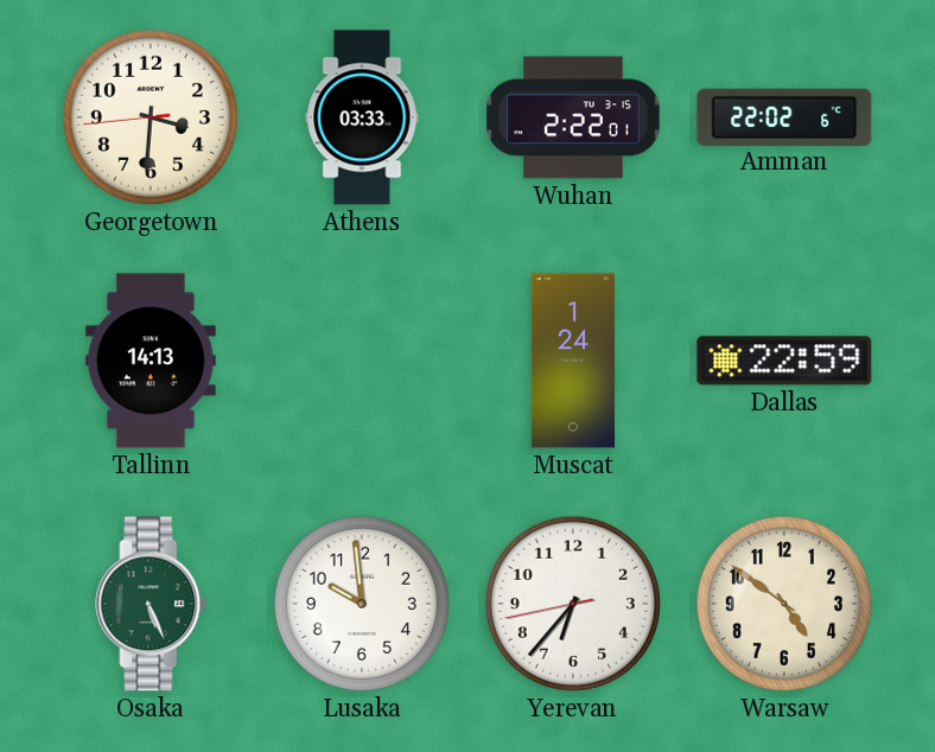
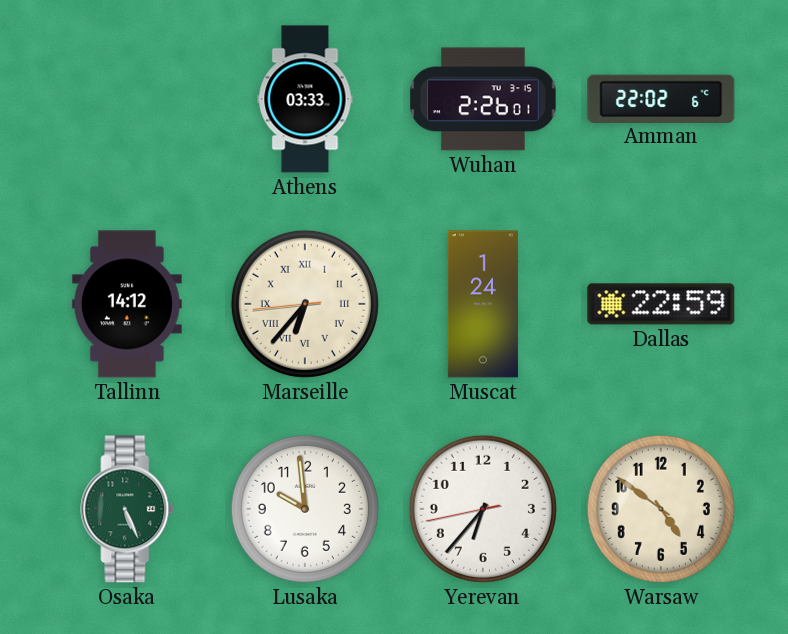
Georgetown: 3:30 -> none (151, 117)
Wuhan: 2:22 -> 2:26 (483, 99)
Tallinn: 14:13 -> 14:12 (127, 304)
Marseille: none -> 6:36 (305, 304)
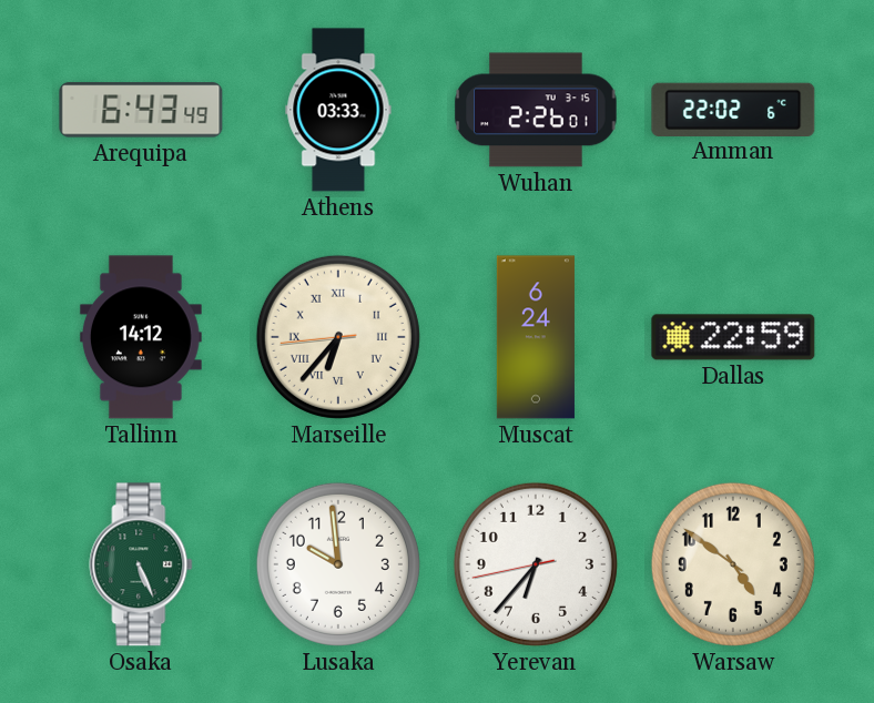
Arequipa: none -> 6:43 (141, 110)
Muscat: 1:24 -> 6:24 (536, 337)
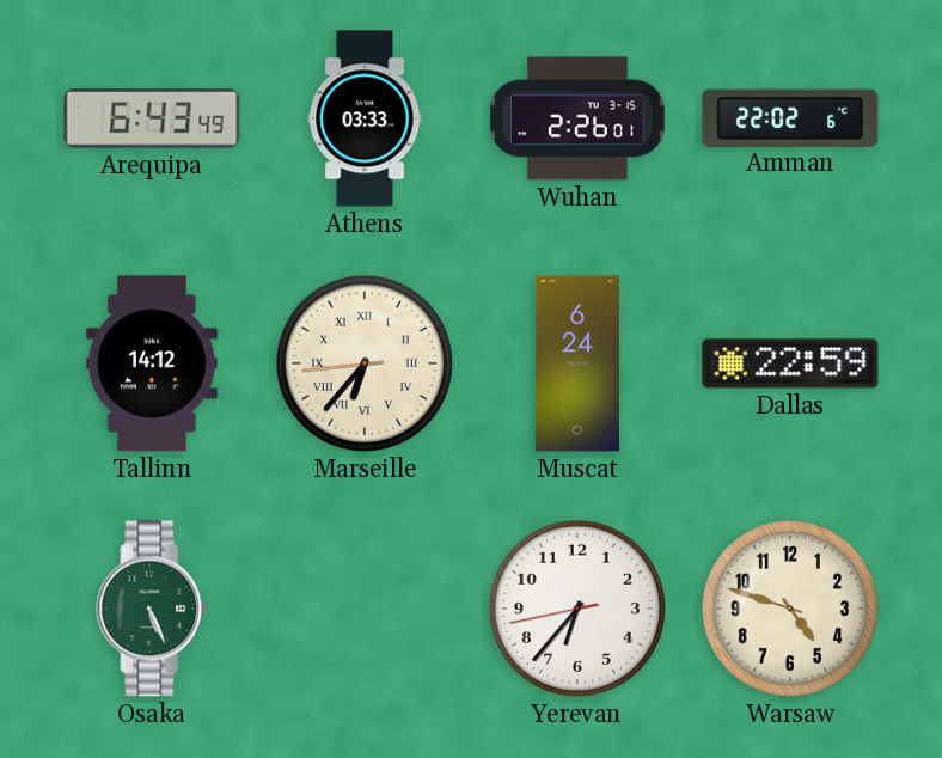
Lusaka: 9:59 -> none (338, 564)
Warsaw: 4:51 -> 4:48 (790, 609)
